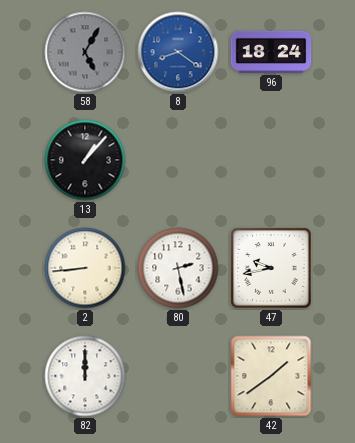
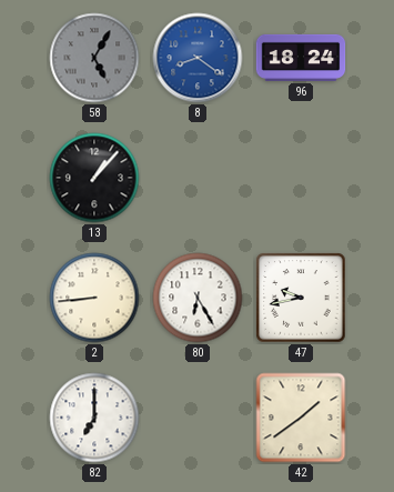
80: 2:28 -> 6:25 (198, 298)
82: 12:00 -> 7:00 (94, 418)
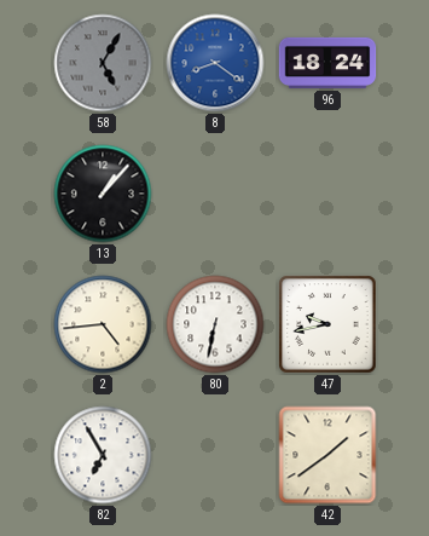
2: 8:44 -> 4:44 (103, 324)
80: 6:25 -> 6:32 (215, 324)
82: 7:00 -> 6:55 (103, 455)
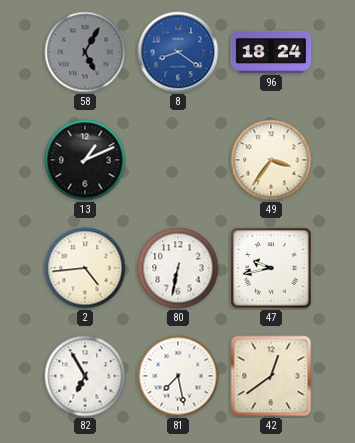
13: 1:07 -> 1:11 (85, 160)
49: none -> 3:36 (271, 160)
81: none -> 7:28 (178, 376)
42: 1:39 -> 12:39 (271, 376)
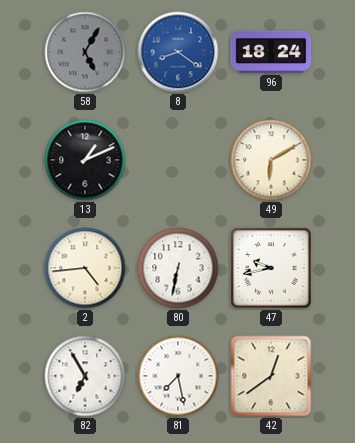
49: 3:36 -> 6:10 (271, 160)
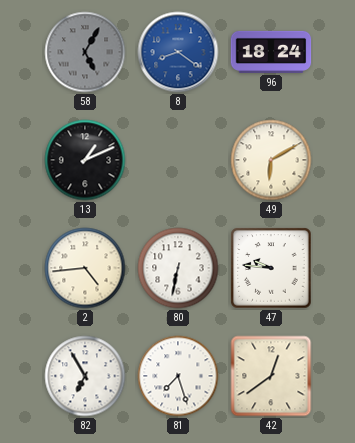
47: 9:43 -> 9:46 (271, 268)
81: 7:28 -> 7:27 (178, 376)
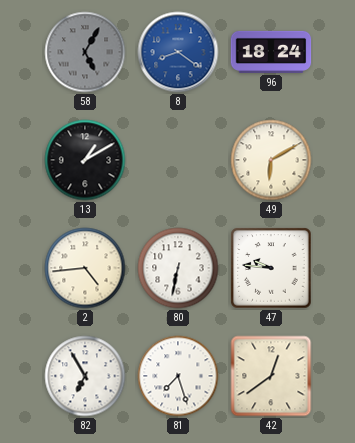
13: 1:11 -> 1:10 (85, 160)
